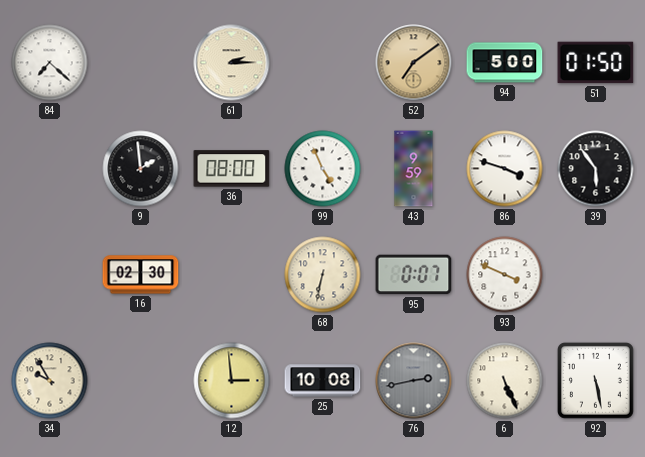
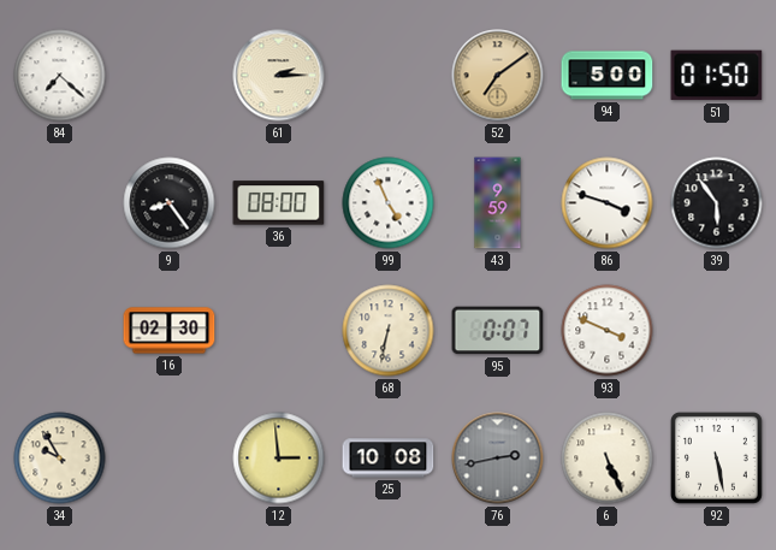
9: 1:59 -> 8:24 (170, 203)
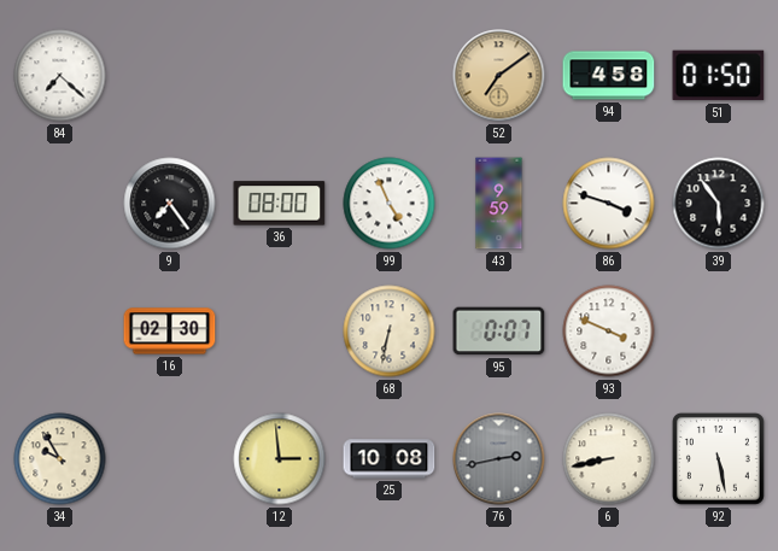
61: 2:15 -> none (279, 76)
94: 5:00 -> 4:58 (609, 76)
9: 8:24 -> 7:24 (170, 204)
6: 5:26 -> 8:43 (609, 459)
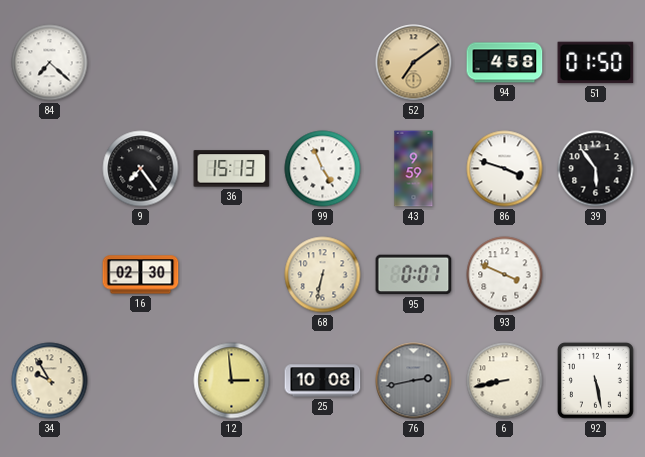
36: 08:00 -> 15:13 (232, 169)
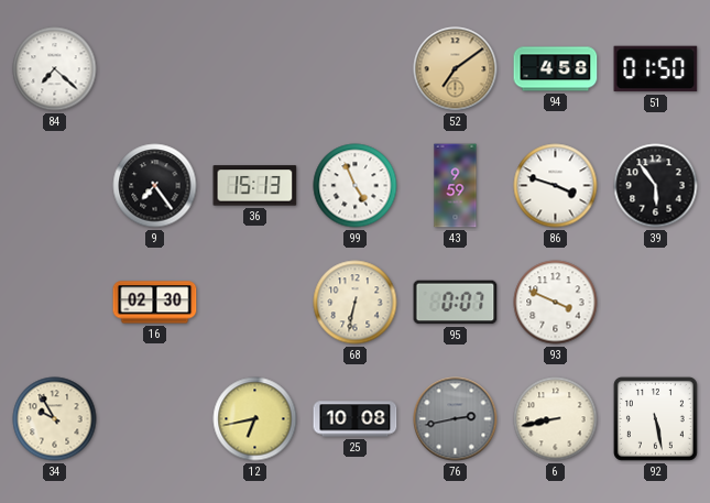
12: 2:59 -> 6:43 (255, 419)
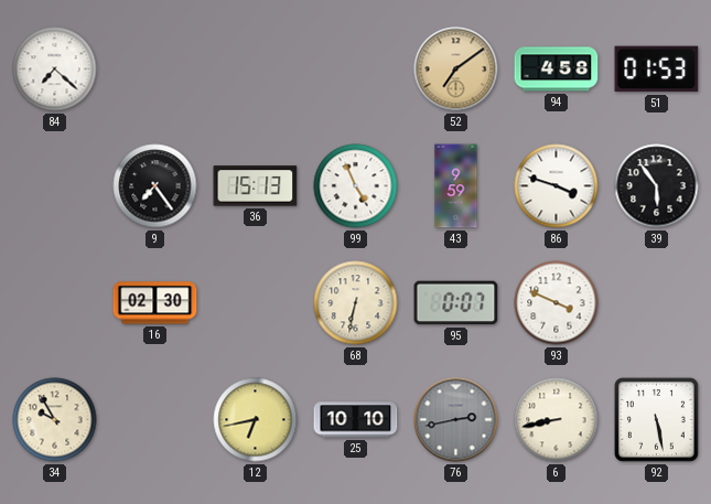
51: 01:50 -> 01:53 (657, 69)
25: 10:08 -> 10:10 (356, 420)
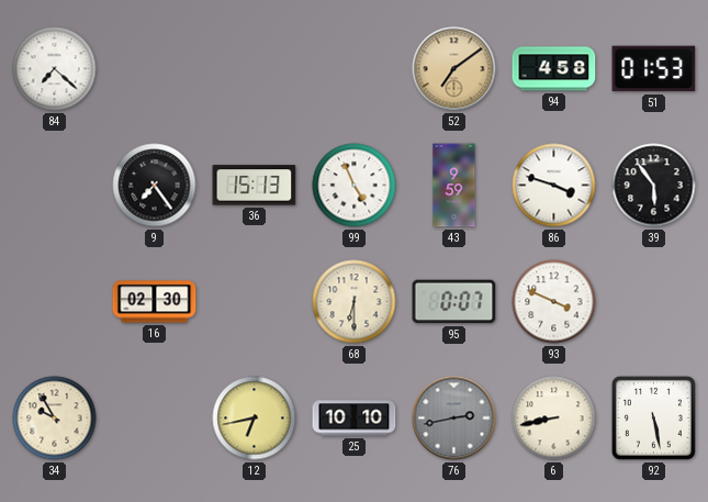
68: 6:32 -> 6:30 (355, 302)
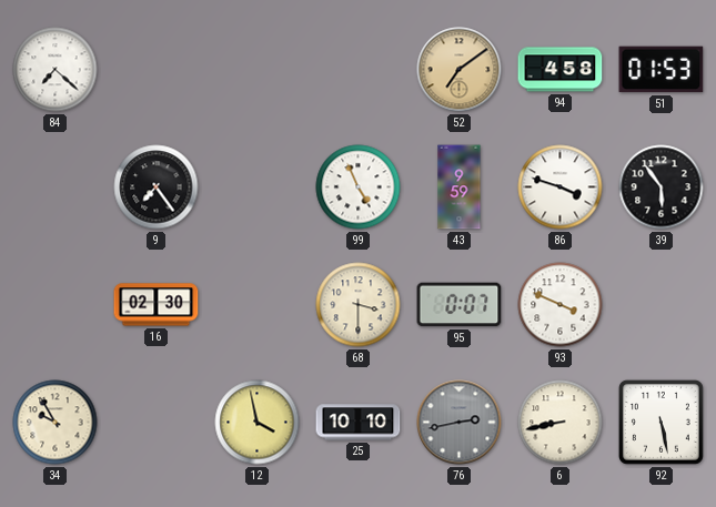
36: 15:13 -> none (255, 186)
68: 6:30 -> 3:30 (359, 305)
12: 6:43 -> 3:58 (258, 423)
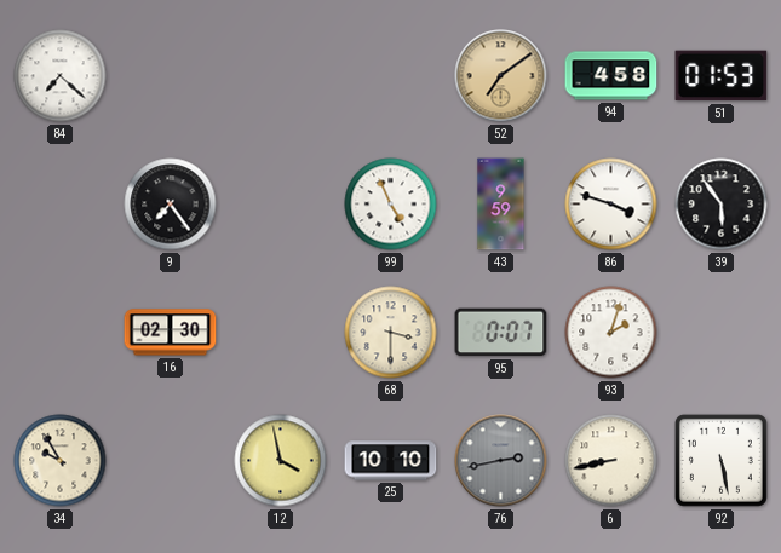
93: 3:49 -> 2:03 (611, 333)
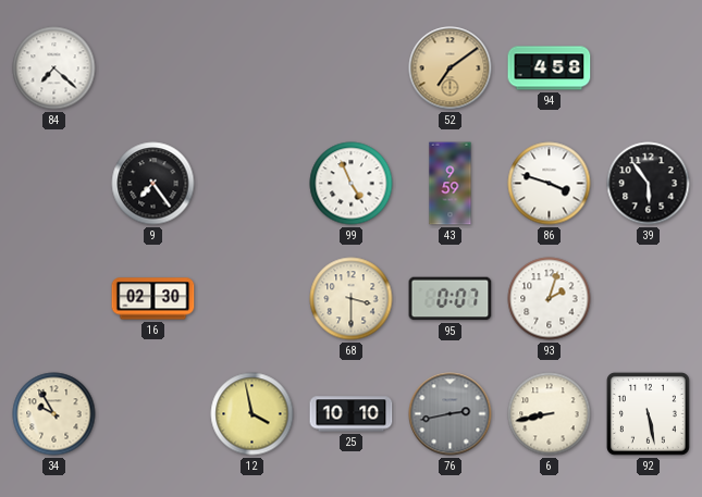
51: 01:53 -> none (722, 76)
